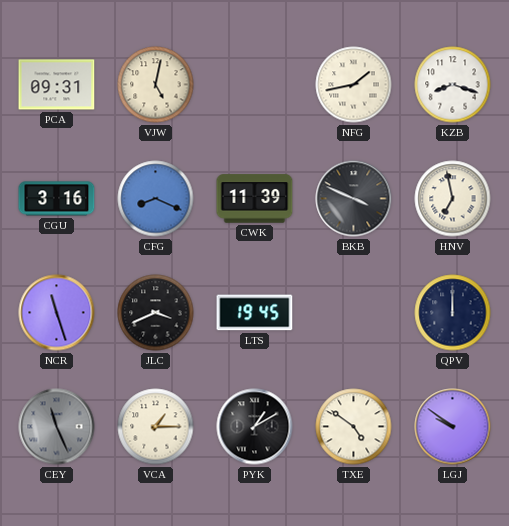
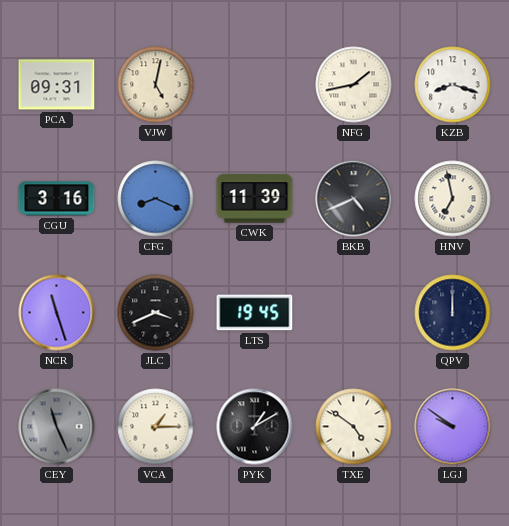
BKB: 3:49 -> 4:41 (354, 199)
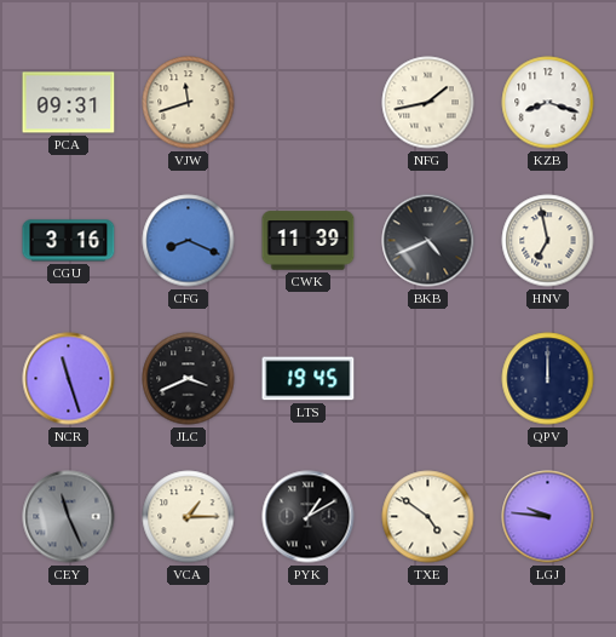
VJW: 5:02 -> 11:42 (189, 103)
LGJ: 9:51 -> 9:46 (548, 517)
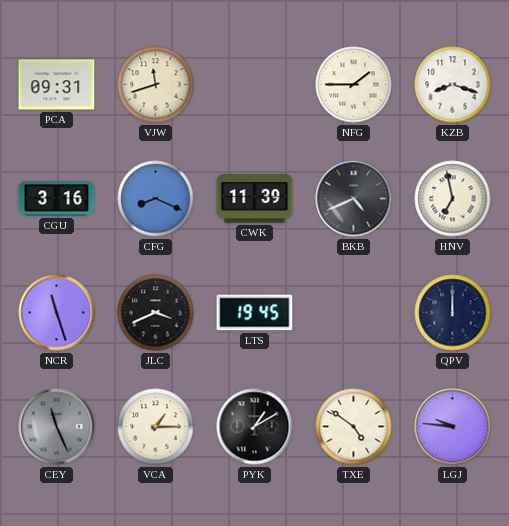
NFG: 1:43 -> 1:45 (354, 85)
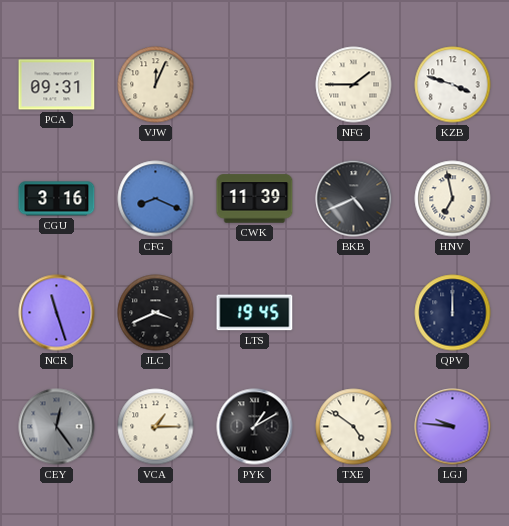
VJW: 11:42 -> 12:04 (156, 85)
KZB: 8:18 -> 3:48 (453, 85)
CEY: 11:26 -> 12:24 (57, 427)
